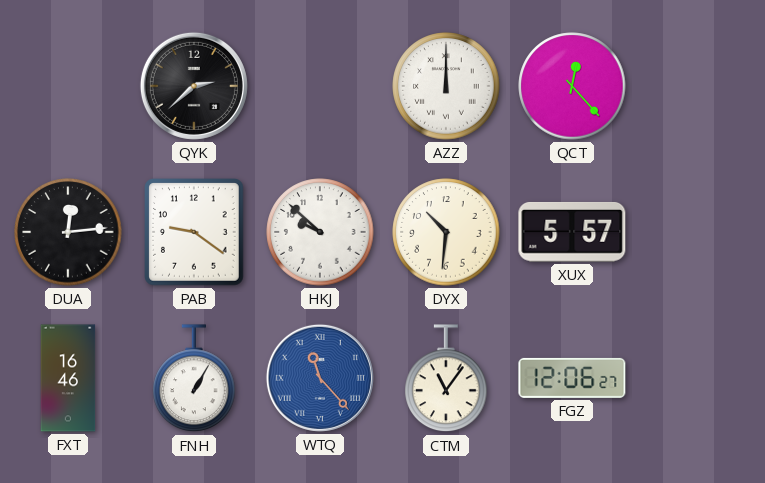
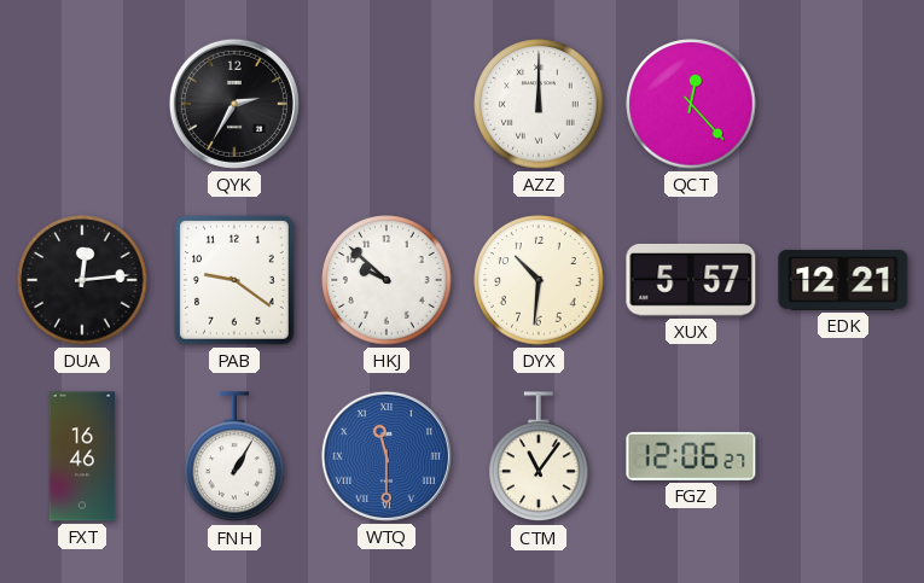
QYK: 2:38 -> 2:35 (234, 104)
EDK: none -> 12:21 (843, 280)
WTQ: 11:23 -> 11:30 (387, 456)
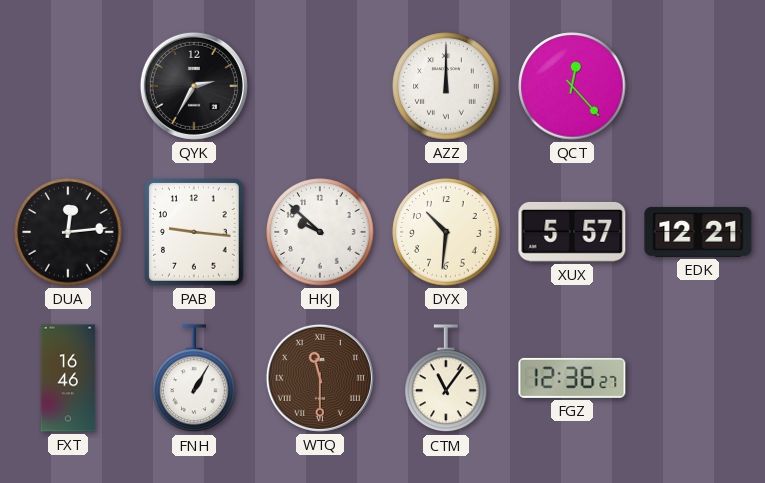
PAB: 9:21 -> 9:16 (195, 232)
WTQ dial: blue -> brown (320, 378)
FGZ: 12:06 -> 12:36 (572, 378)
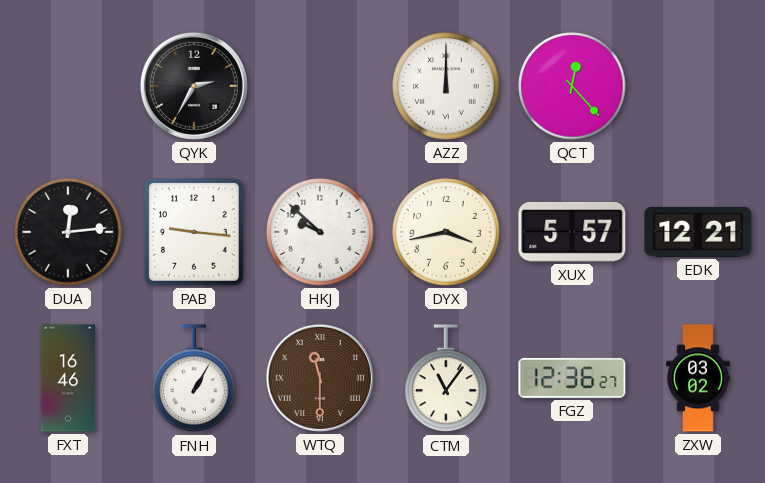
DYX: 10:31 -> 3:43 (446, 232)
ZXW: none -> 03:02 (698, 378)
